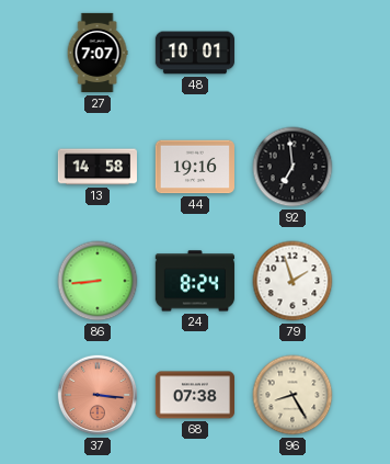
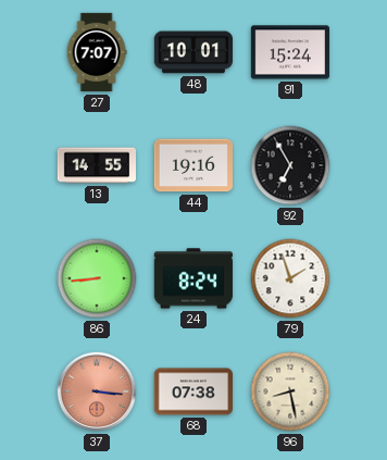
91: none -> 15:24 (289, 52)
13: 14:58 -> 14:55 (96, 165)
92: 6:59 -> 6:55 (290, 165)
96: 8:25 -> 8:28 (290, 391)
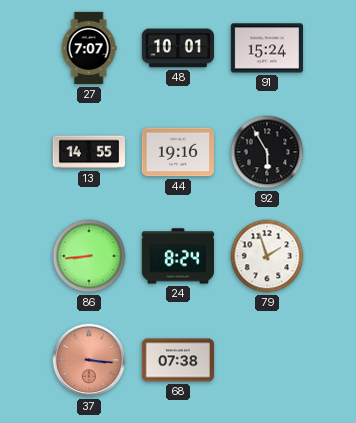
92: 6:55 -> 5:55 (267, 152)
96: 8:28 -> none (290, 391)
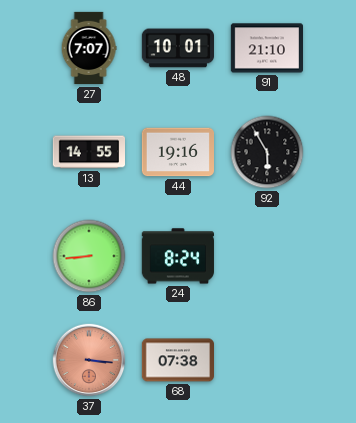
91: 15:24 -> 21:10 (266, 48)
79: 1:57 -> none (267, 256)
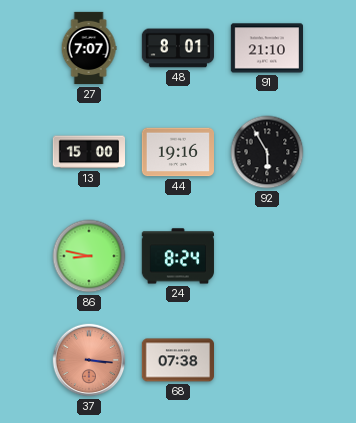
48: 10:01 -> 8:01 (177, 48)
13: 14:55 -> 15:00 (88, 152)
86: 8:44 -> 8:47 (89, 256)
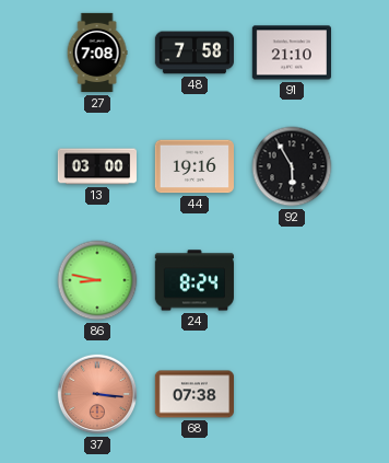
27: 7:07 -> 7:08 (97, 53)
48: 8:01 -> 7:58 (193, 53)
13: 15:00 -> 03:00 (96, 166)
